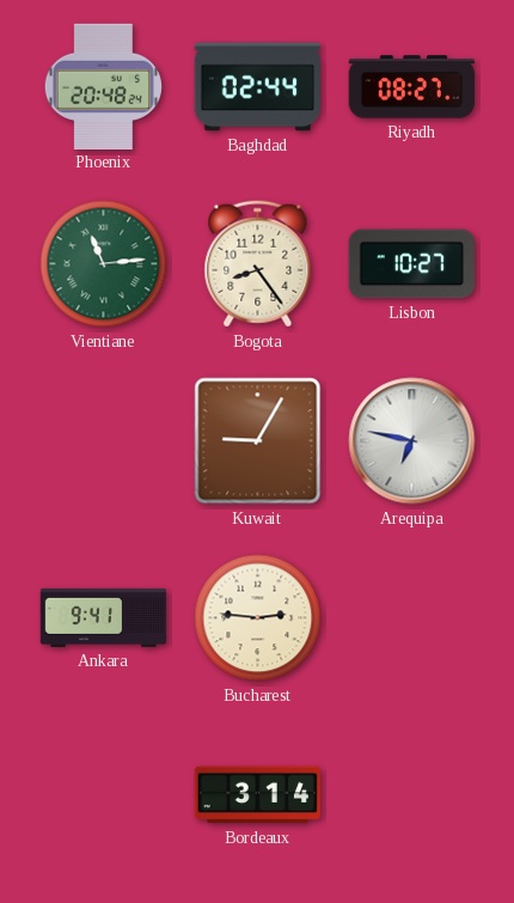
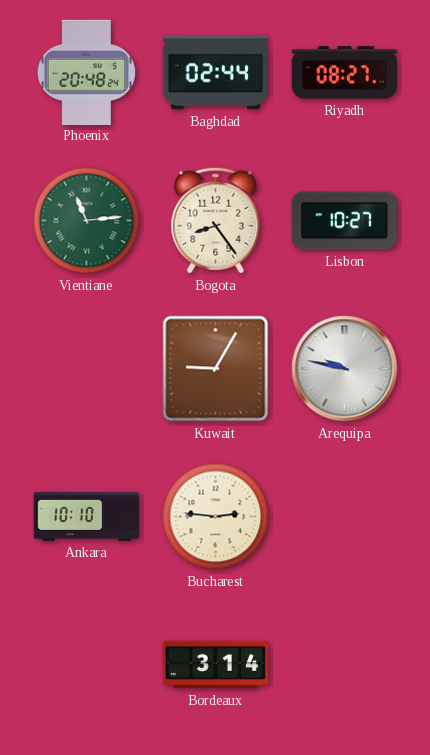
Arequipa: 6:47 -> 9:47 (345, 369)
Ankara: 9:41 -> 10:10 (87, 516)
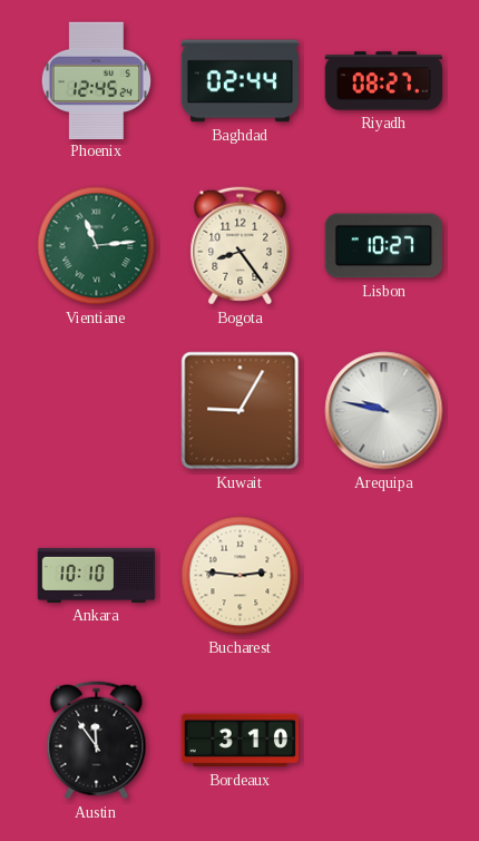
Phoenix: 20:48 -> 12:45 (96, 80)
Austin: none -> 11:54 (97, 741)
Bordeaux: 3:14 -> 3:10 (241, 741)
